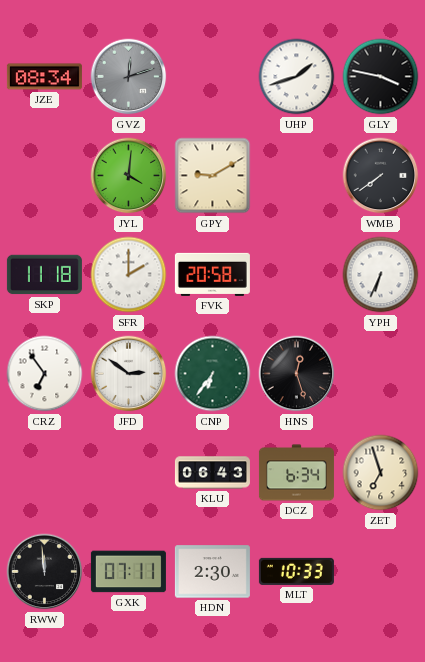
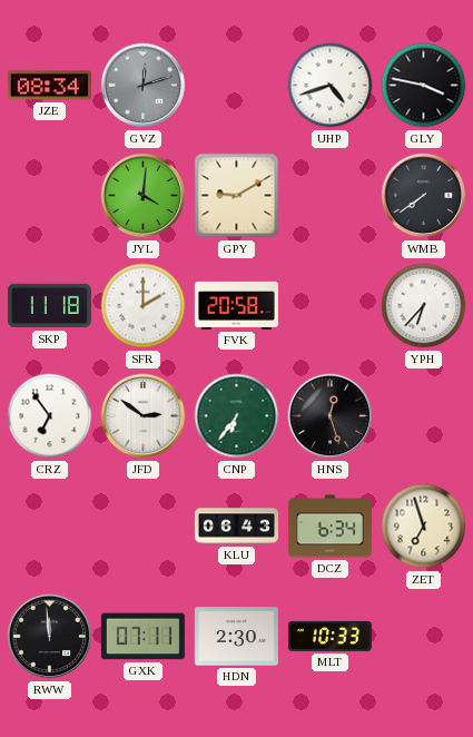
UHP: 1:42 -> 4:42 (331, 86)
YPH: 6:34 -> 6:37 (424, 306)
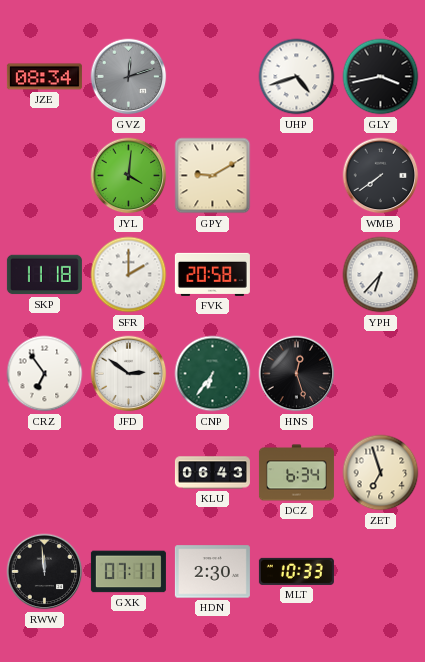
GLY: 3:47 -> 3:43 (381, 77)
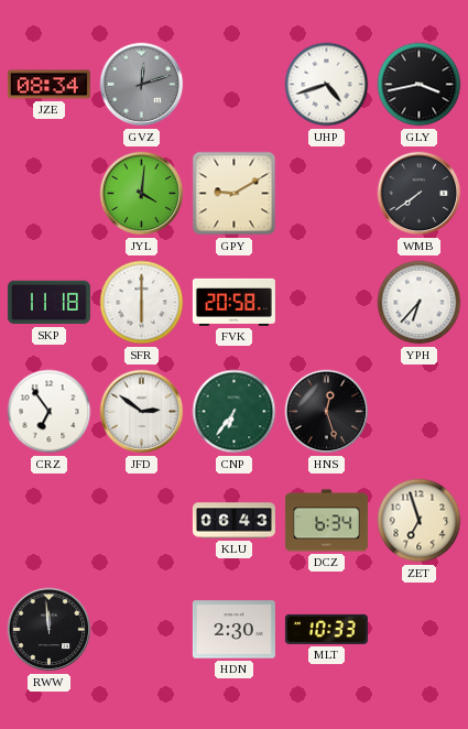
SFR: 2:00 -> 6:00 (142, 303)
GXK: 07:11 -> none (128, 572)
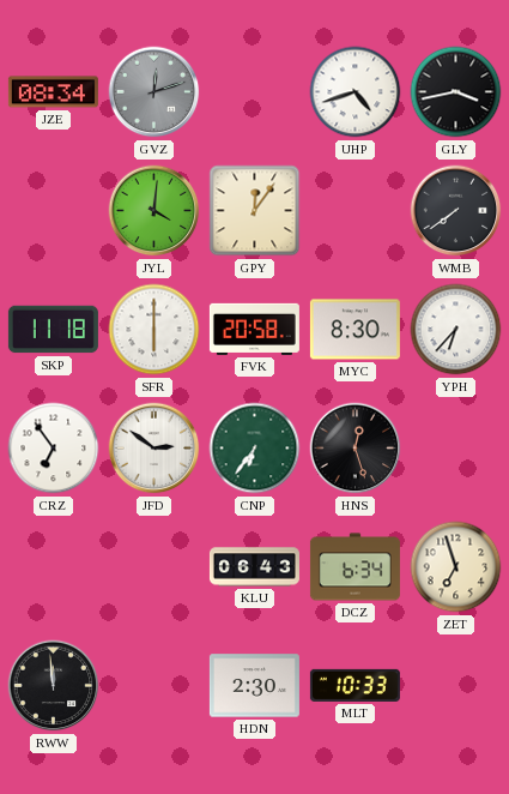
GPY: 9:10 -> 12:06 (255, 211)
MYC: none -> 8:30 (355, 330)
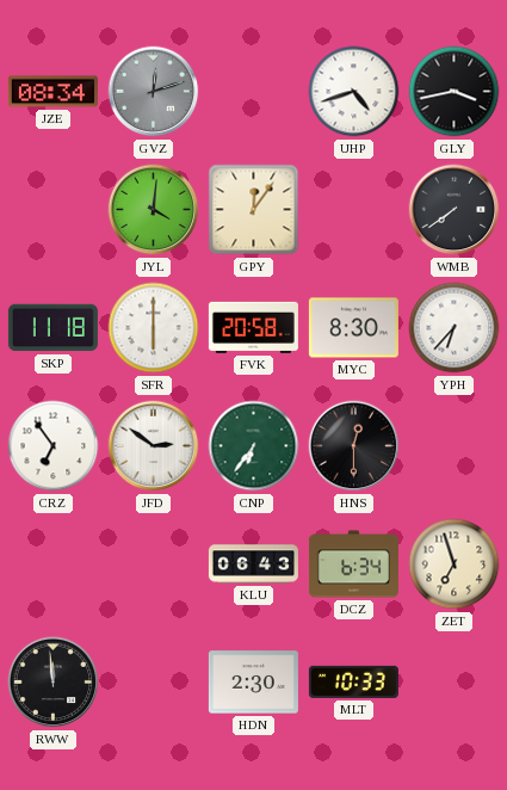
HNS: 12:27 -> 12:30 (354, 446)
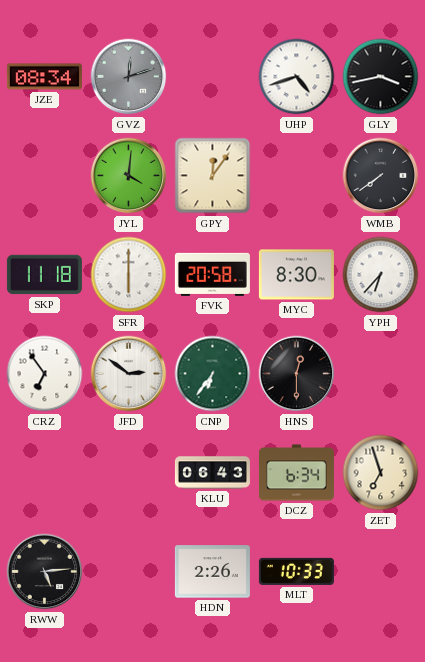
RWW: 11:59 -> 5:14 (45, 572)
HDN: 2:30 -> 2:26 (212, 572)
